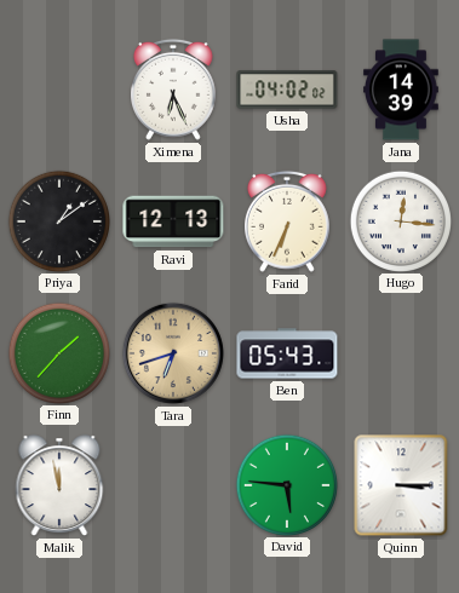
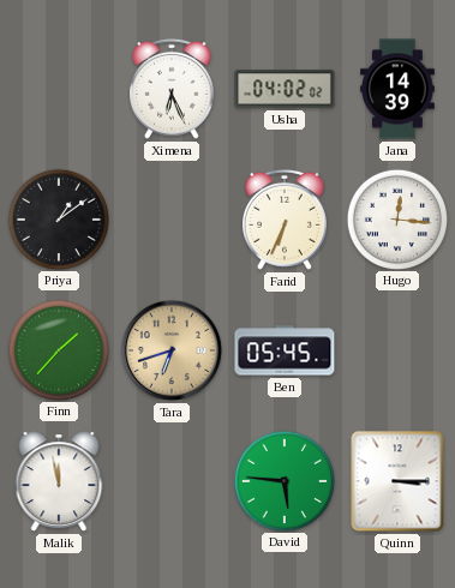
Ravi: 12:13 -> none (173, 221)
Ben: 05:43 -> 05:45 (285, 350)
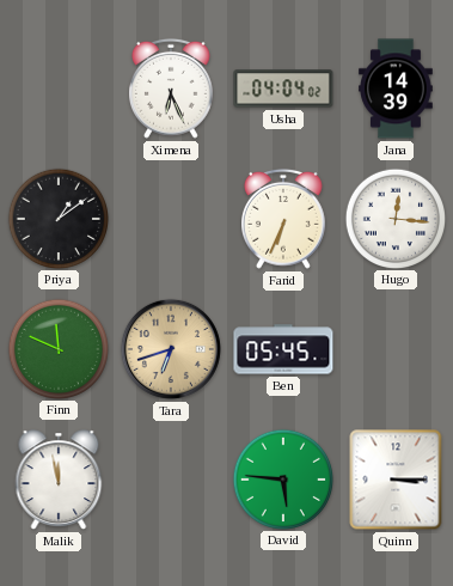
Usha: 04:02 -> 04:04 (283, 88)
Finn: 1:37 -> 11:49 (57, 348)
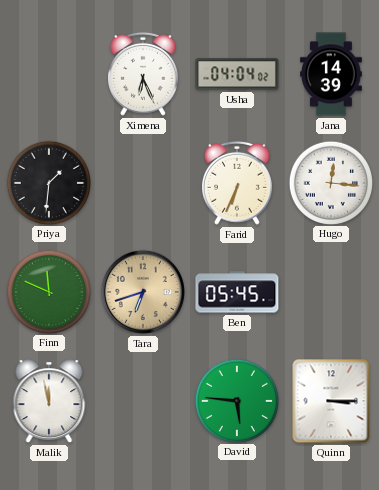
Priya: 1:09 -> 1:31 (48, 182)
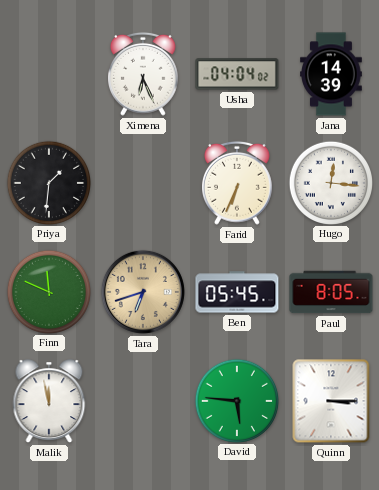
Paul: none -> 8:05 (331, 292)
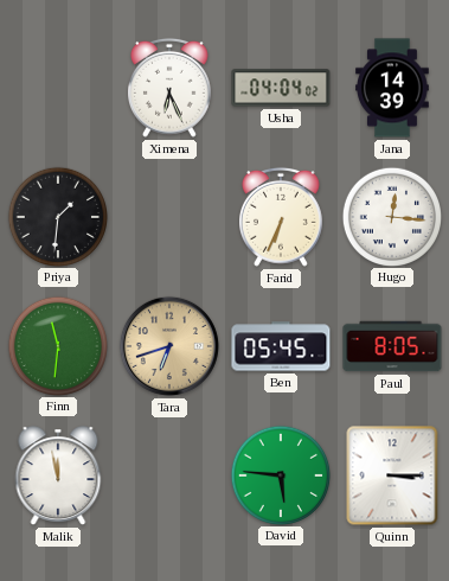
Finn: 11:49 -> 11:31 (57, 345)
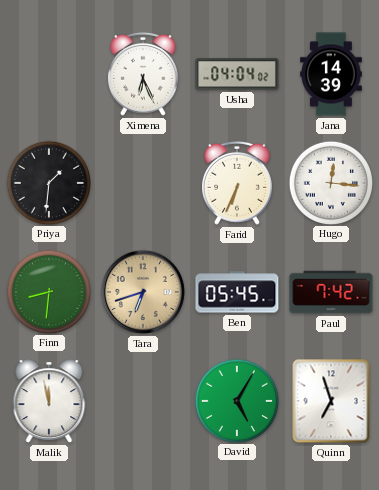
Finn: 11:31 -> 8:31 (48, 291)
Paul: 8:05 -> 7:42 (331, 292)
David: 5:46 -> 5:05 (236, 400)
Quinn: 3:15 -> 6:57 (331, 401)
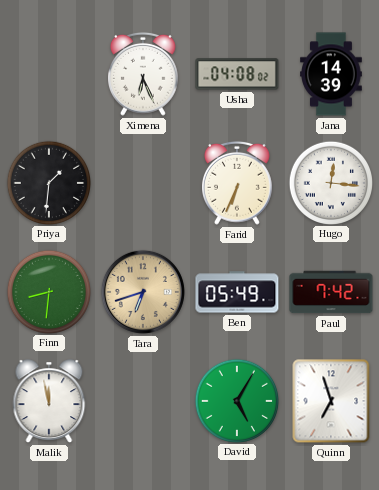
Usha: 04:04 -> 04:08 (237, 74)
Ben: 05:45 -> 05:49 (237, 292)
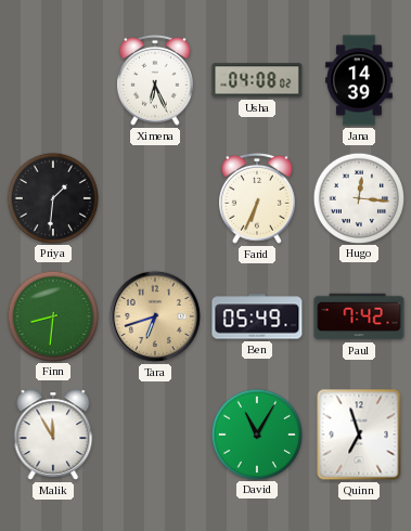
Malik: 11:58 -> 11:55 (53, 435)
David: 5:05 -> 11:05 (256, 433)
